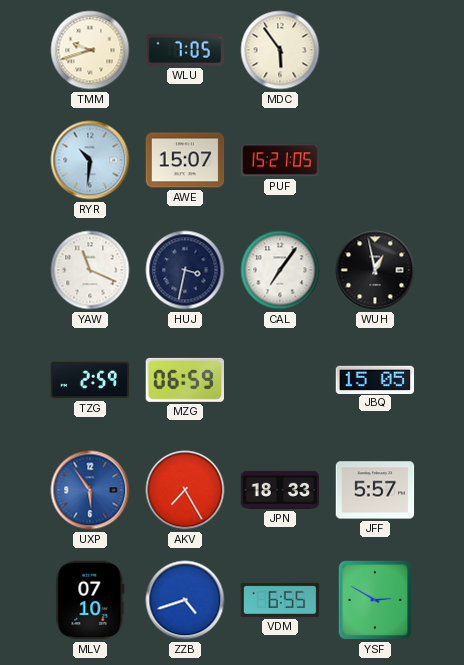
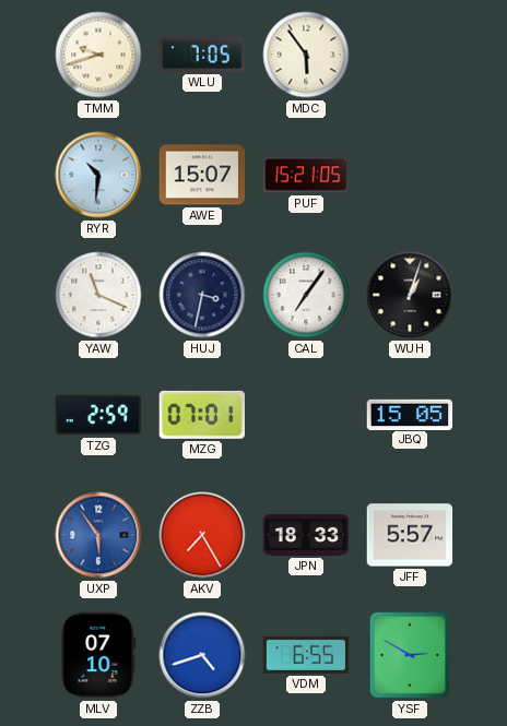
WUH: 12:58 -> 1:03 (410, 295)
MZG: 06:59 -> 07:01 (201, 415)
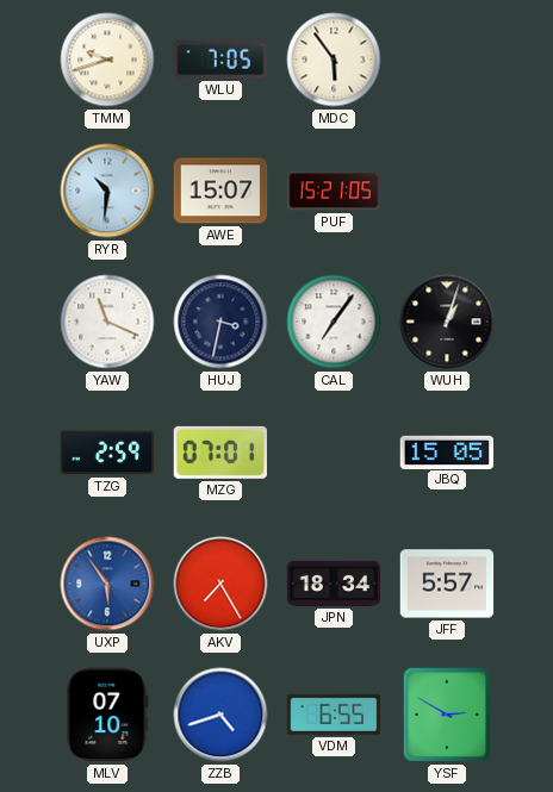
JPN: 18:33 -> 18:34 (334, 584)
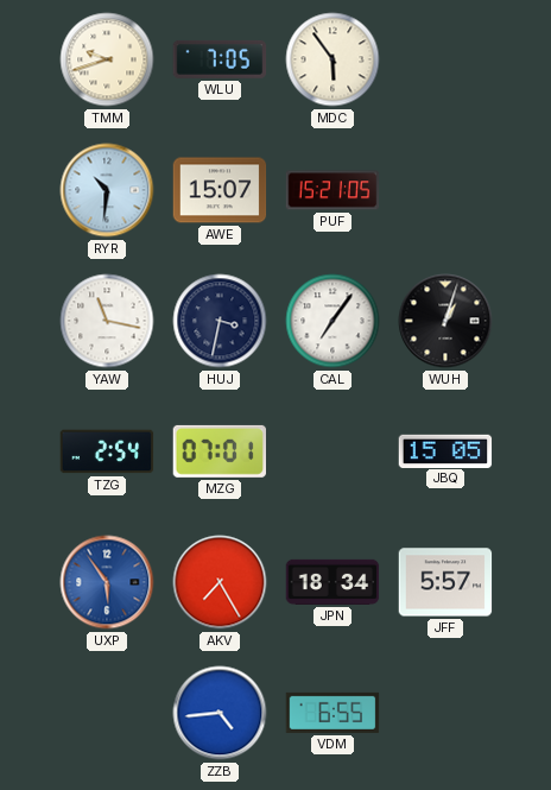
YAW: 11:19 -> 11:17 (107, 321)
TZG: 2:59 -> 2:54 (107, 451)
MLV: 07:10 -> none (107, 715)
ZZB: 4:42 -> 4:44 (220, 713)
YSF: 2:50 -> none (447, 715)
